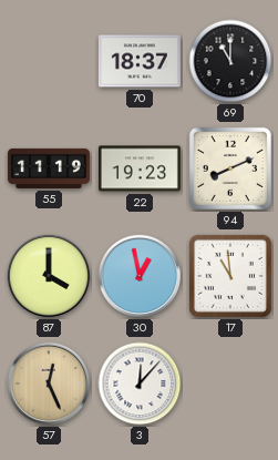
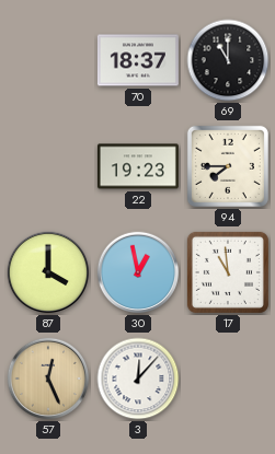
55: 11:19 -> none (49, 168)
94: 8:11 -> 7:45 (228, 166)
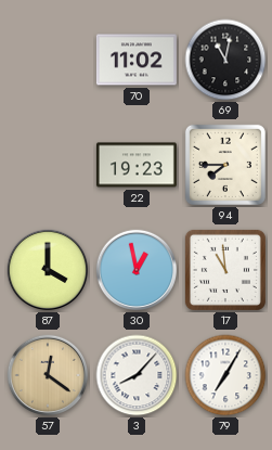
70: 18:37 -> 11:02 (137, 60)
69: 11:00 -> 11:02 (225, 60)
57: 12:26 -> 12:21 (48, 375)
3: 12:07 -> 8:07 (137, 375)
79: none -> 7:05 (225, 375)
